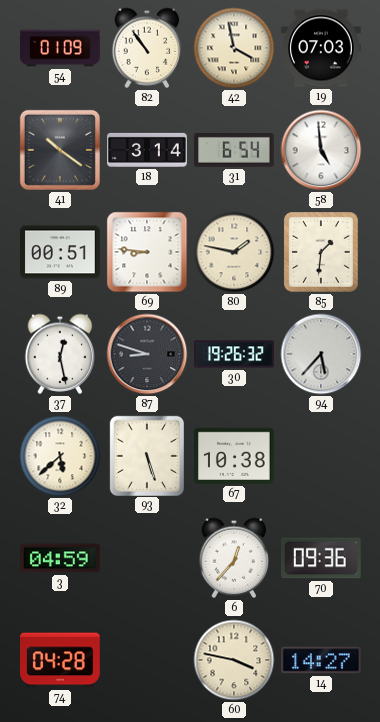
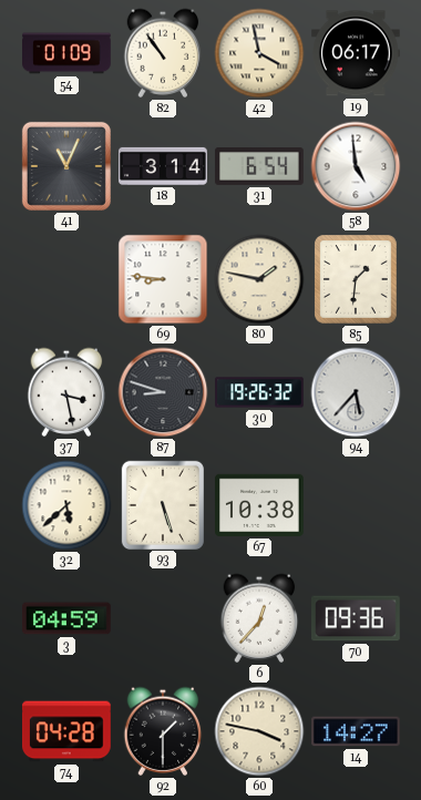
19: 07:03 -> 06:17 (356, 53)
41: 10:21 -> 11:04 (66, 166)
89: 00:51 -> none (60, 252)
37: 12:28 -> 3:28 (66, 392)
92: none -> 1:30 (163, 731)
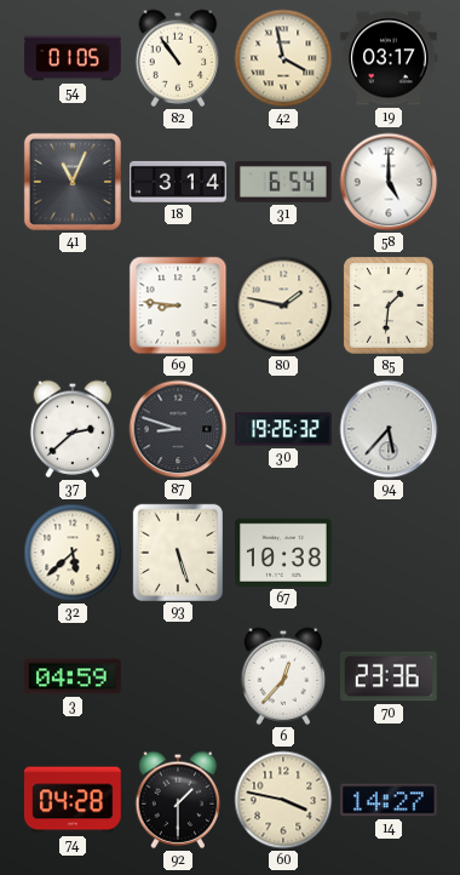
54: 01:09 -> 01:05 (74, 58)
19: 06:17 -> 03:17 (389, 58)
58: 4:59 -> 5:00 (389, 182)
37: 3:28 -> 2:38 (73, 429)
70: 09:36 -> 23:36 (390, 676)
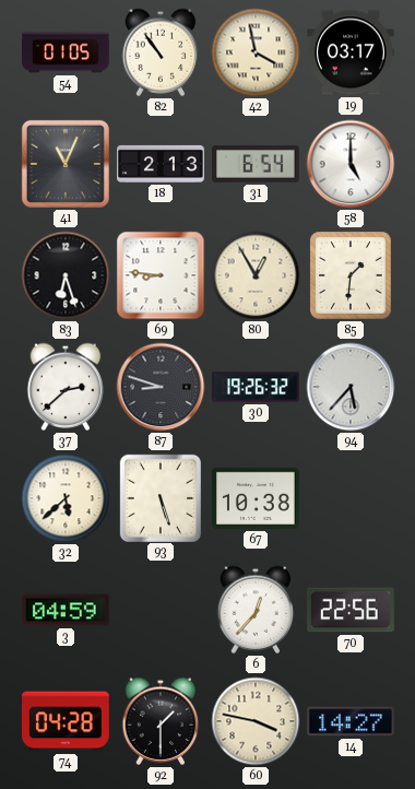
18: 3:14 -> 2:13 (162, 164)
83: none -> 6:27 (66, 275)
80: 1:47 -> 12:55 (256, 275)
70: 23:36 -> 22:56 (352, 610)
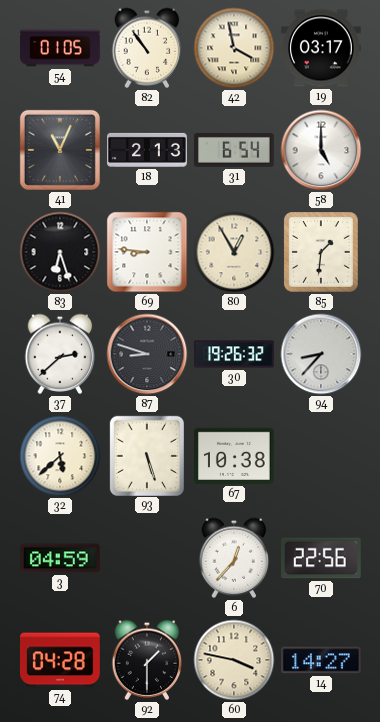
94: 5:37 -> 8:37 (321, 354)
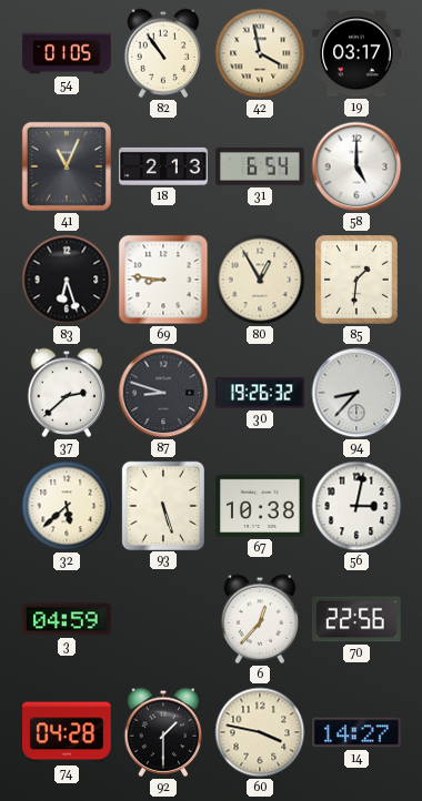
56: none -> 3:02 (356, 506)
